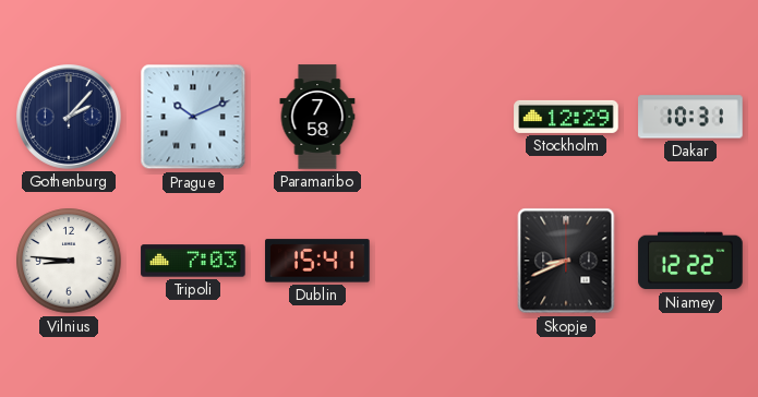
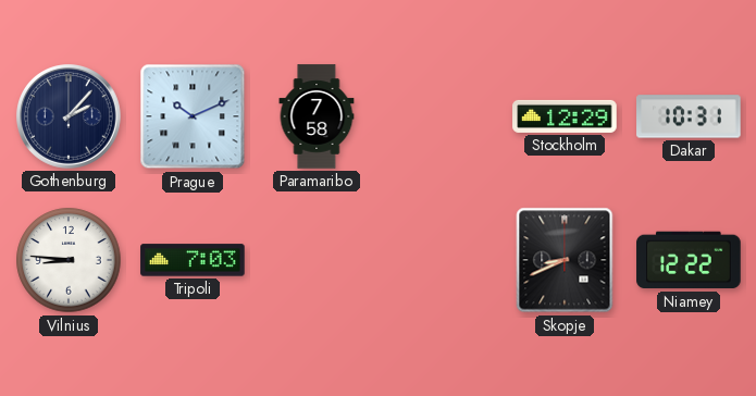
Dublin: 15:41 -> none (317, 261)
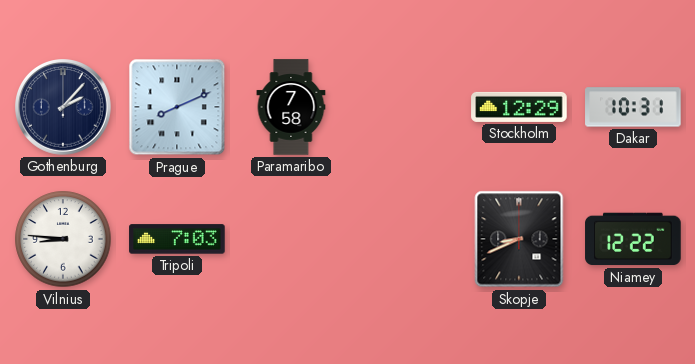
Prague: 10:11 -> 8:11 (177, 107)
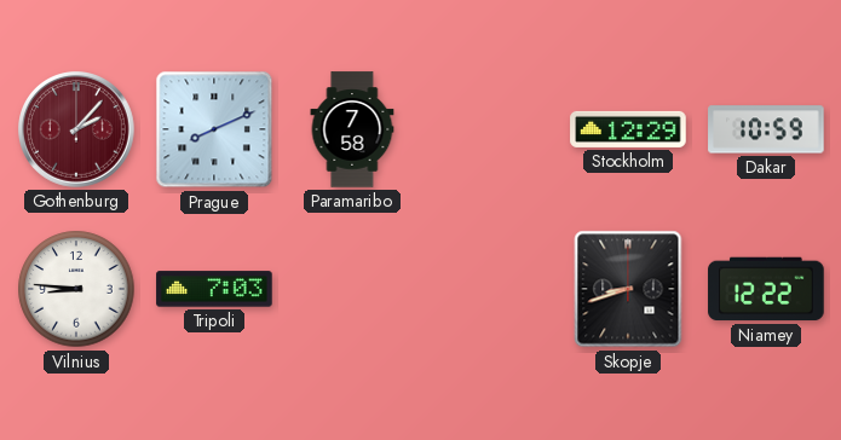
Gothenburg dial: navy -> burgundy (77, 131)
Dakar: 10:31 -> 10:59 (766, 129)
Skopje: 8:41 -> 8:42 (628, 289)
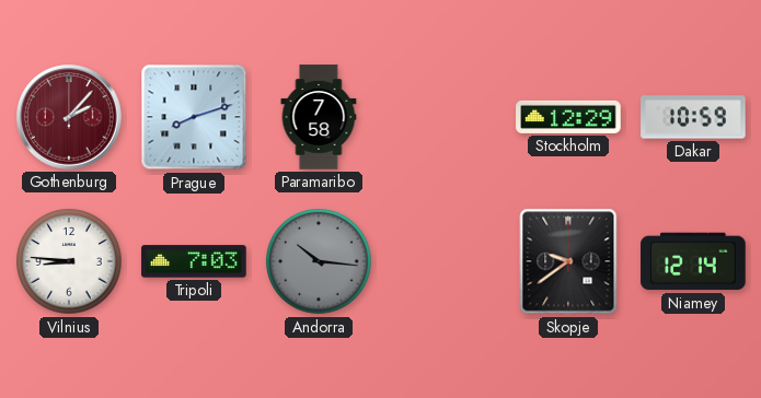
Prague: 8:11 -> 8:12 (194, 117)
Andorra: none -> 10:16 (319, 261)
Skopje: 8:42 -> 9:39 (568, 261)
Niamey: 12:22 -> 12:14 (693, 261)
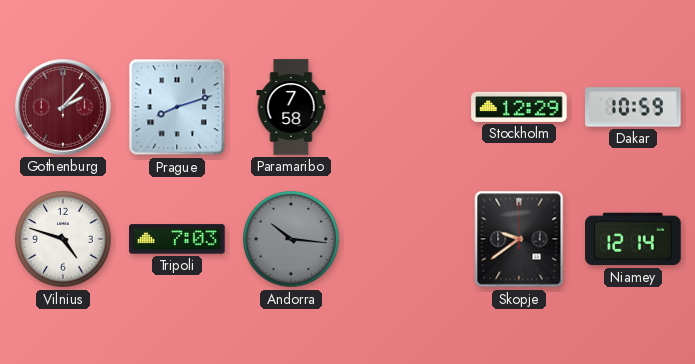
Vilnius: 8:46 -> 4:48 (63, 239)
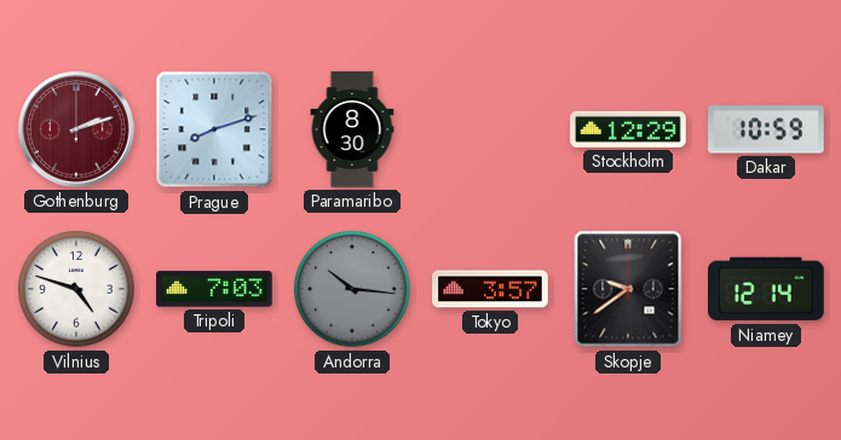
Gothenburg: 2:07 -> 2:12 (77, 131)
Paramaribo: 7:58 -> 8:30 (352, 129)
Tokyo: none -> 3:57 (490, 289)
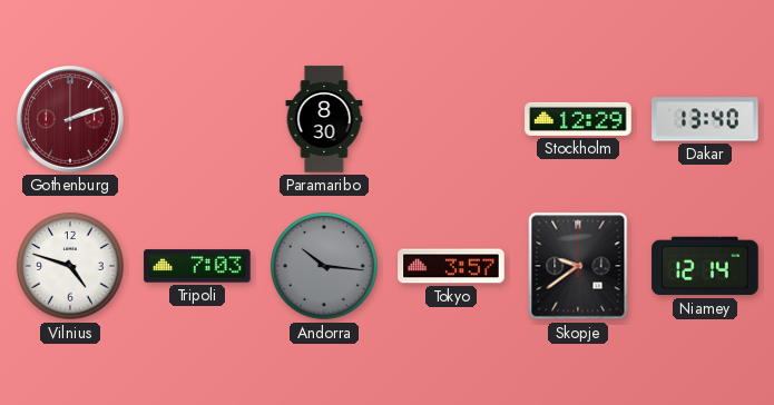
Prague: 8:12 -> none (214, 129)
Dakar: 10:59 -> 13:40 (705, 119)
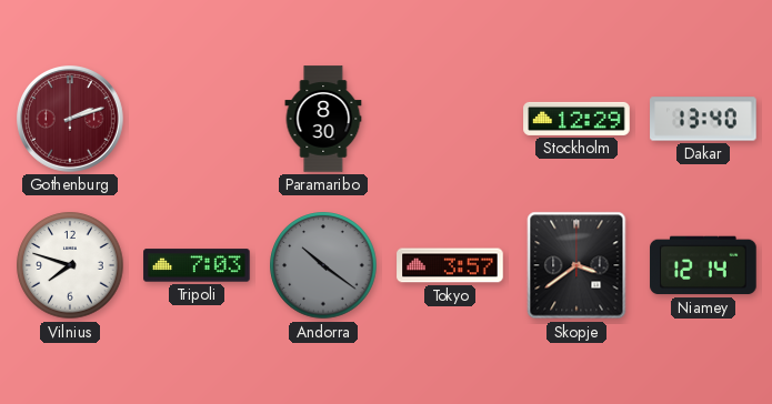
Vilnius: 4:48 -> 7:48 (70, 265)
Andorra: 10:16 -> 10:21 (323, 265)
Skopje: 9:39 -> 3:39 (577, 265)
